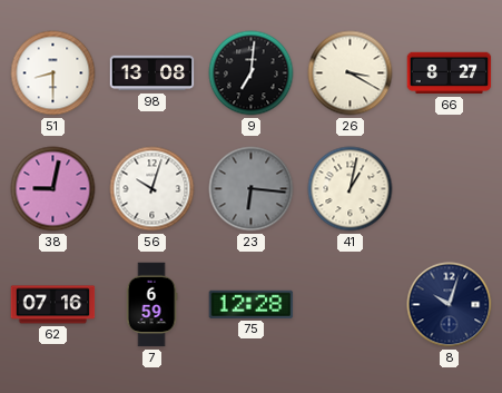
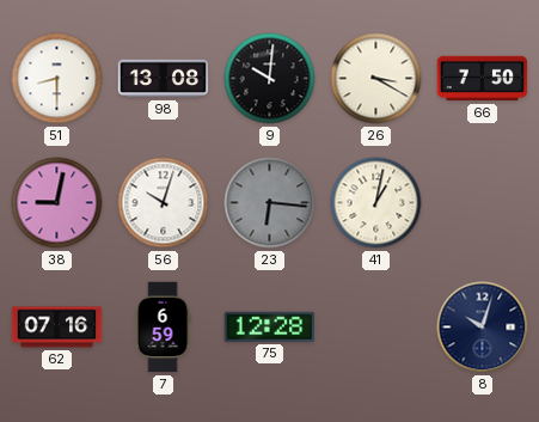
9: 7:01 -> 10:01 (270, 79)
66: 8:27 -> 7:50 (483, 79)
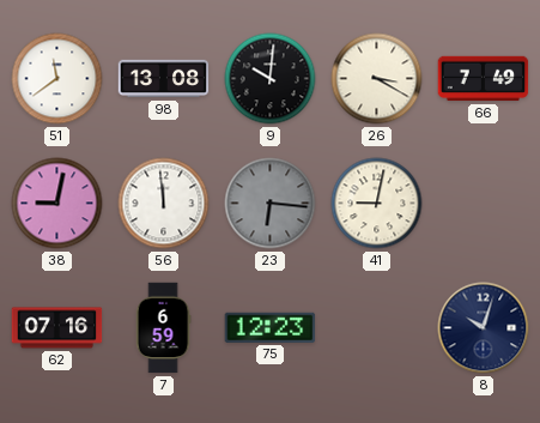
51: 8:30 -> 11:39 (57, 79)
66: 7:50 -> 7:49 (484, 79)
56: 10:03 -> 11:59 (164, 204)
41: 1:02 -> 9:02 (377, 204)
75: 12:28 -> 12:23 (271, 327)
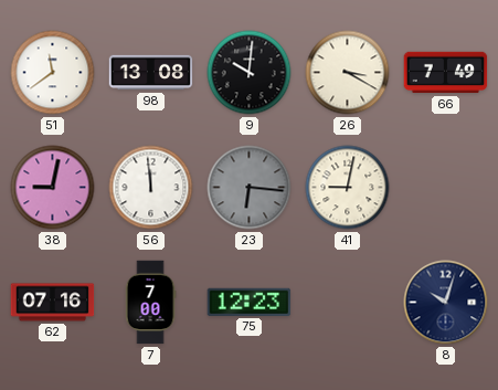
7: 6:59 -> 7:00 (150, 303)
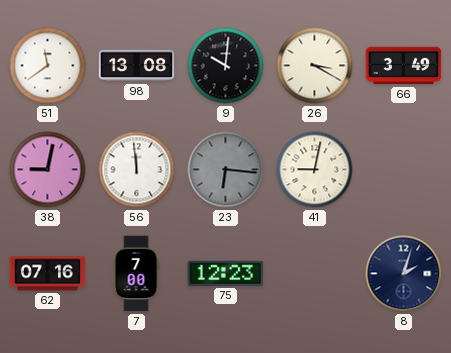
66: 7:49 -> 3:49 (404, 66)
8: 10:03 -> 2:03 (404, 274)
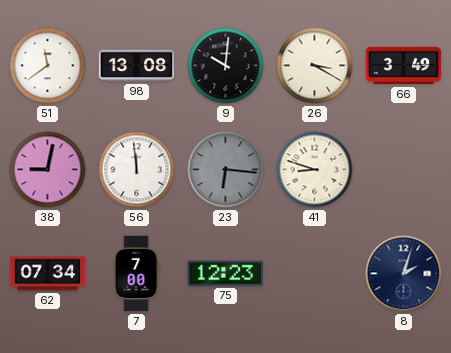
41: 9:02 -> 8:48 (315, 170)
62: 07:16 -> 07:34 (48, 274)
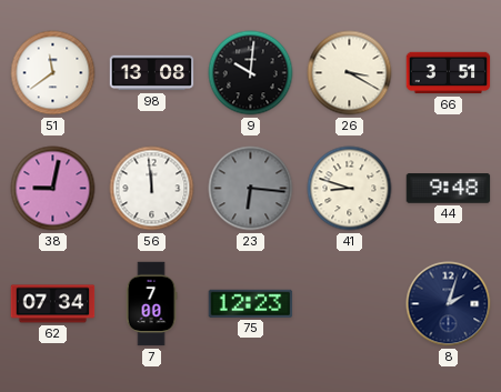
66: 3:49 -> 3:51 (449, 73)
44: none -> 9:48 (449, 189)
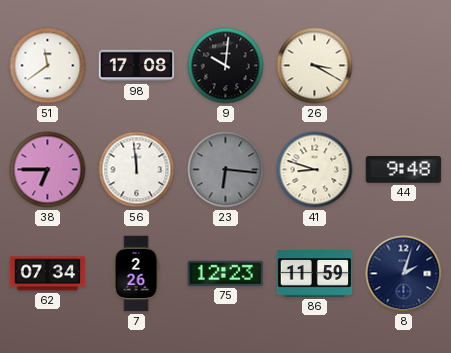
98: 13:08 -> 17:08 (137, 66)
66: 3:51 -> none (449, 73)
38: 9:02 -> 6:45 (48, 170)
7: 7:00 -> 2:26 (136, 274)
86: none -> 11:59 (315, 274)
